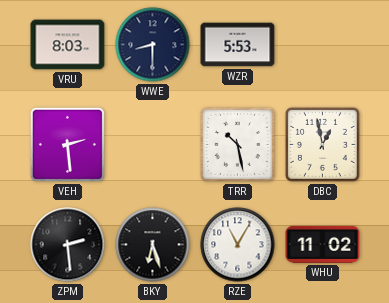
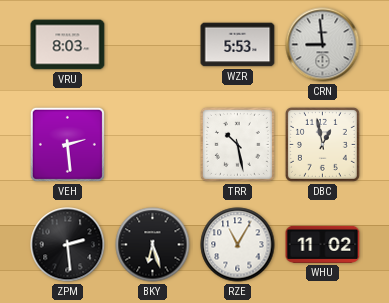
WWE: 8:30 -> none (153, 45)
CRN: none -> 8:59 (323, 45)
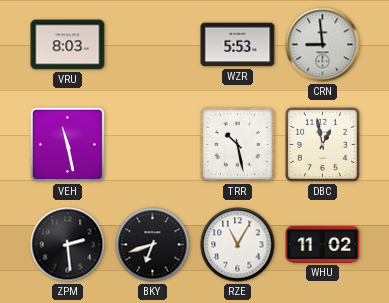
VEH: 2:29 -> 11:28 (67, 144)
BKY: 6:27 -> 6:42 (153, 245)
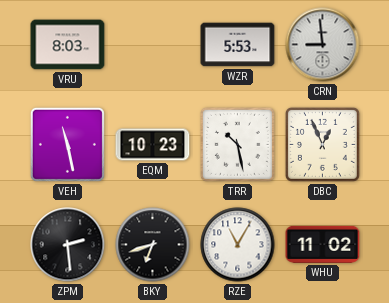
EQM: none -> 10:23 (153, 145)
DBC: 12:58 -> 12:56 (322, 144)
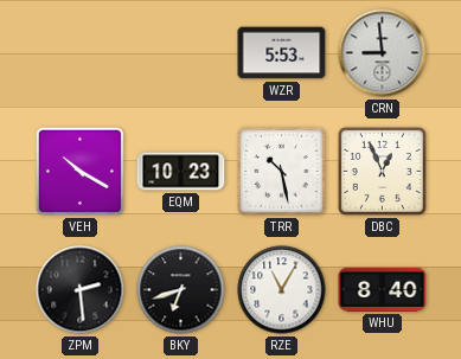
VRU: 8:03 -> none (68, 45)
VEH: 11:28 -> 10:20 (79, 171)
WHU: 11:02 -> 8:40 (383, 289)
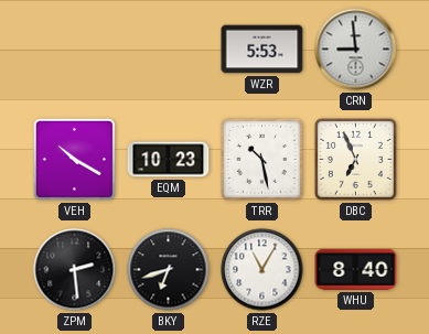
DBC: 12:56 -> 6:56 (355, 159)
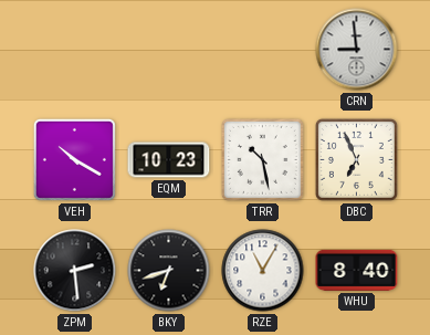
WZR: 5:53 -> none (262, 50)
